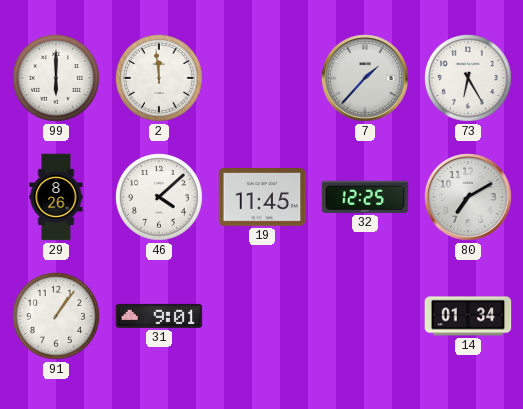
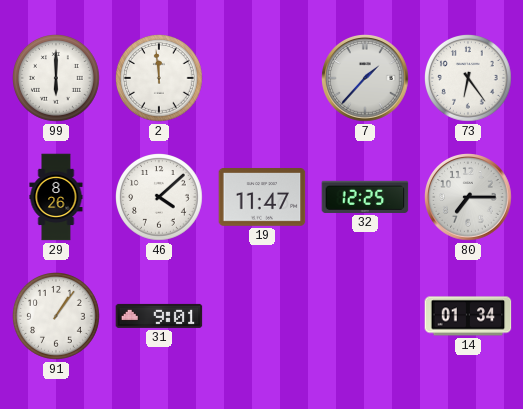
73: 6:25 -> 6:24 (469, 79)
19: 11:45 -> 11:47 (262, 197)
80: 7:10 -> 7:15 (468, 197)
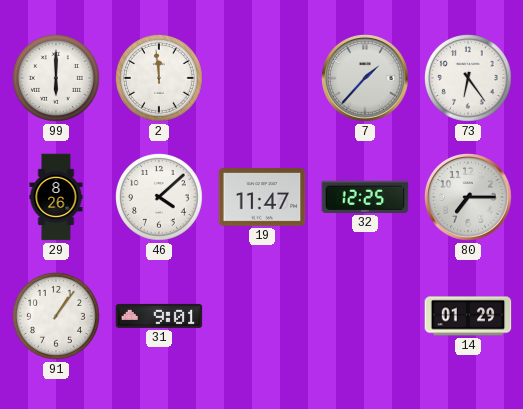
14: 01:34 -> 01:29 (468, 316)
